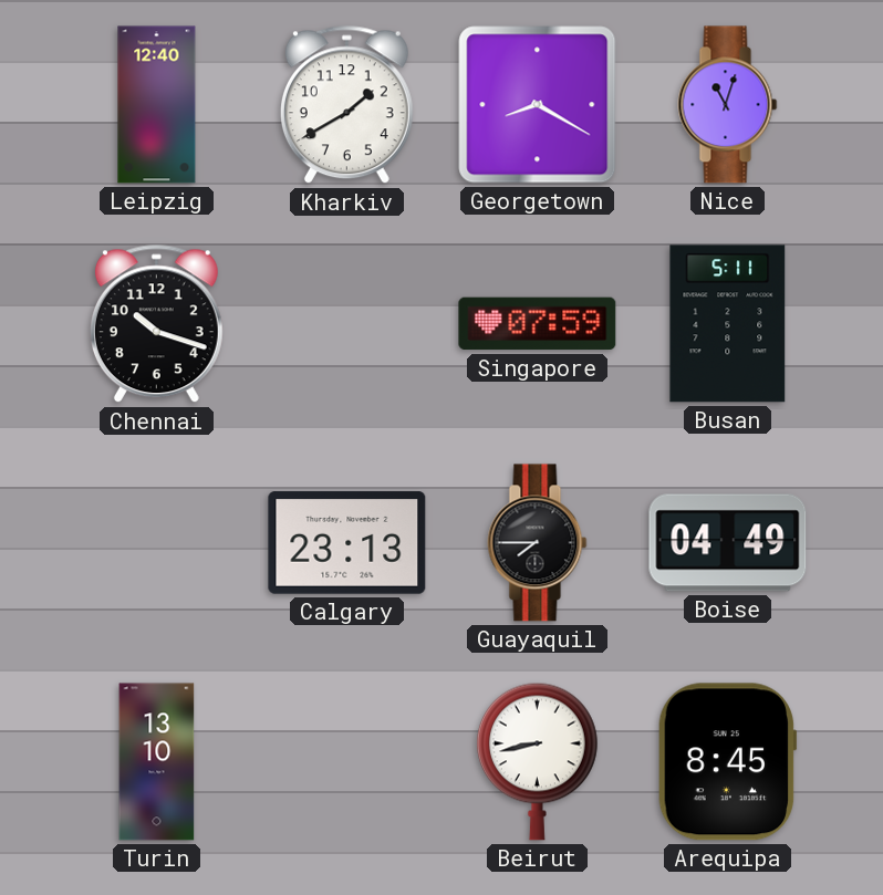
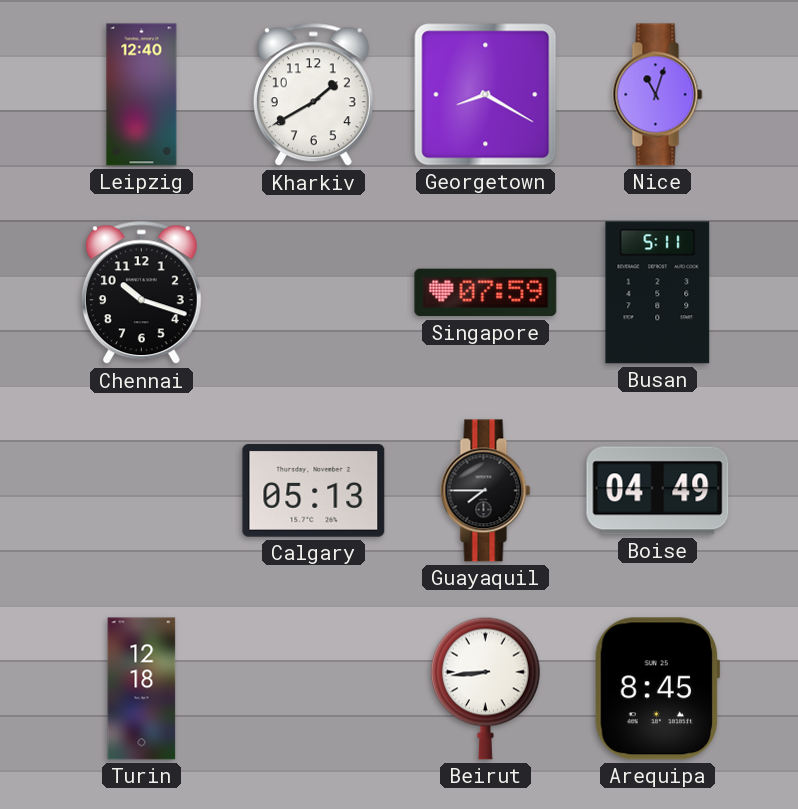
Calgary: 23:13 -> 05:13 (314, 491)
Turin: 13:10 -> 12:18 (142, 689)
Beirut: 8:43 -> 8:44 (485, 688)
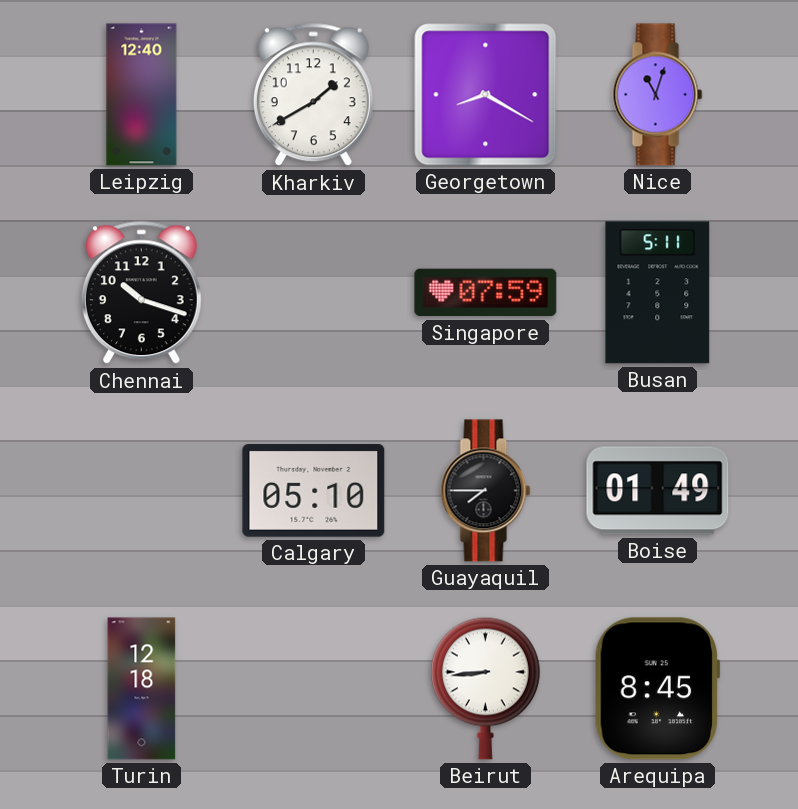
Calgary: 05:13 -> 05:10 (314, 491)
Boise: 04:49 -> 01:49 (658, 491)
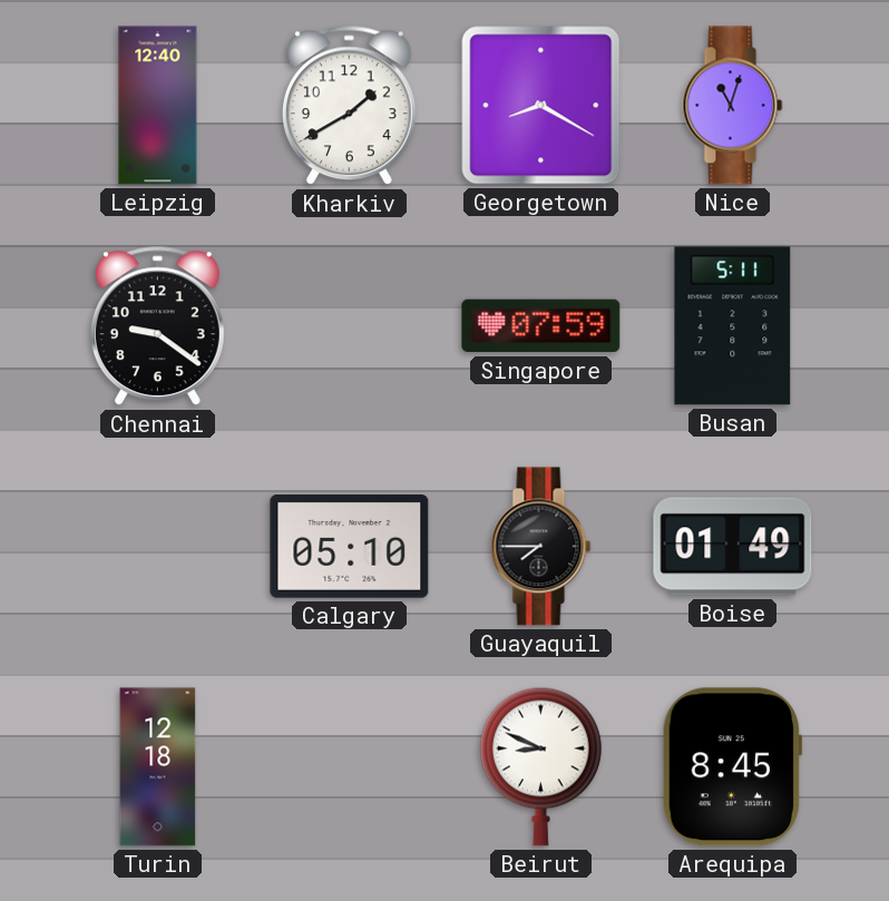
Chennai: 10:18 -> 9:21 (157, 326)
Beirut: 8:44 -> 8:49 (540, 766)
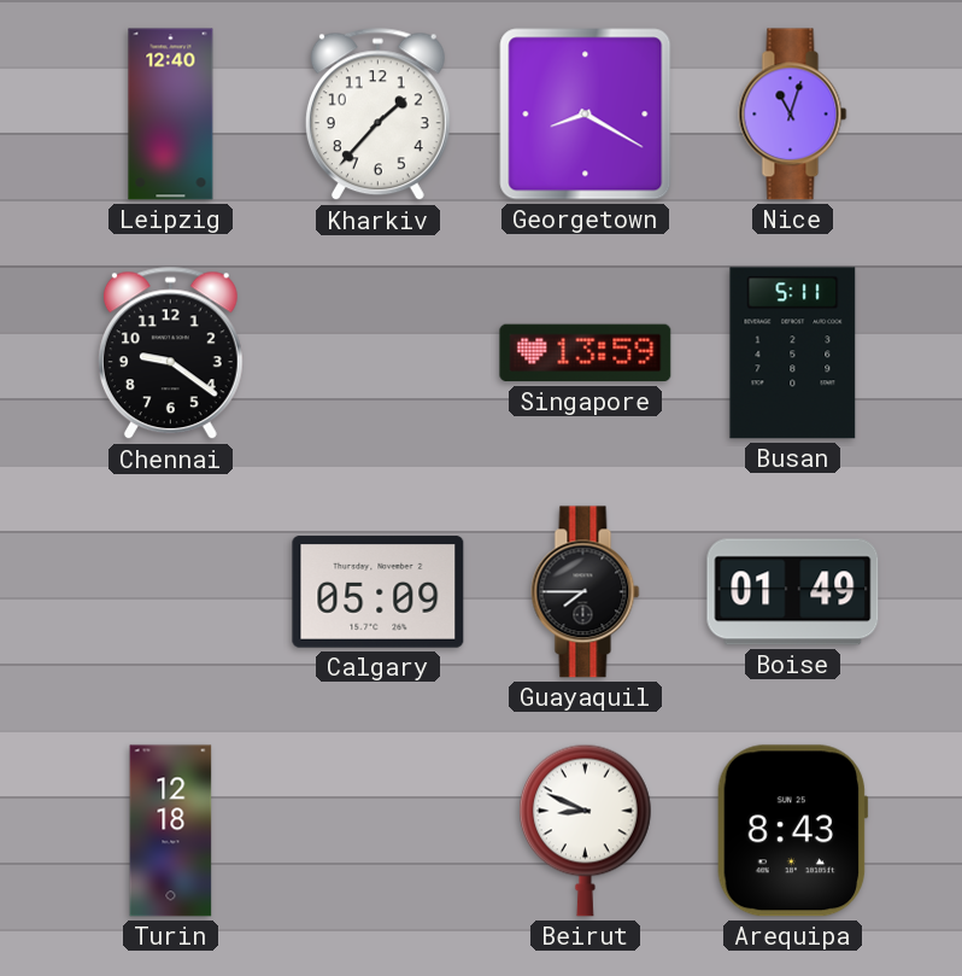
Kharkiv: 1:40 -> 1:37 (377, 115)
Singapore: 07:59 -> 13:59 (586, 353)
Calgary: 05:10 -> 05:09 (379, 592)
Arequipa: 8:45 -> 8:43 (792, 831)
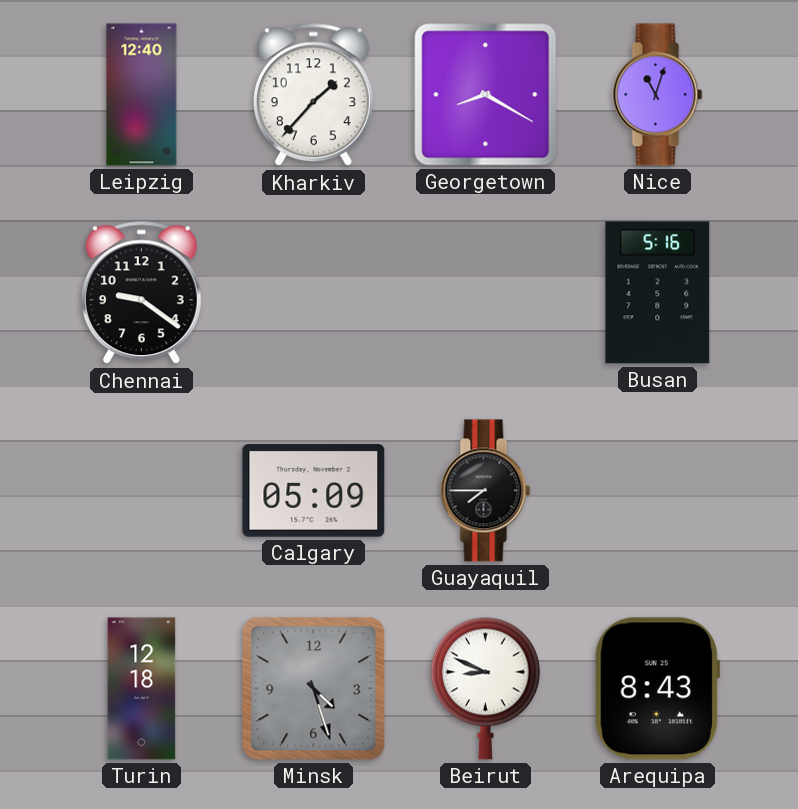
Singapore: 13:59 -> none (586, 353)
Busan: 5:11 -> 5:16 (658, 293)
Boise: 01:49 -> none (793, 592)
Minsk: none -> 4:27 (314, 689)
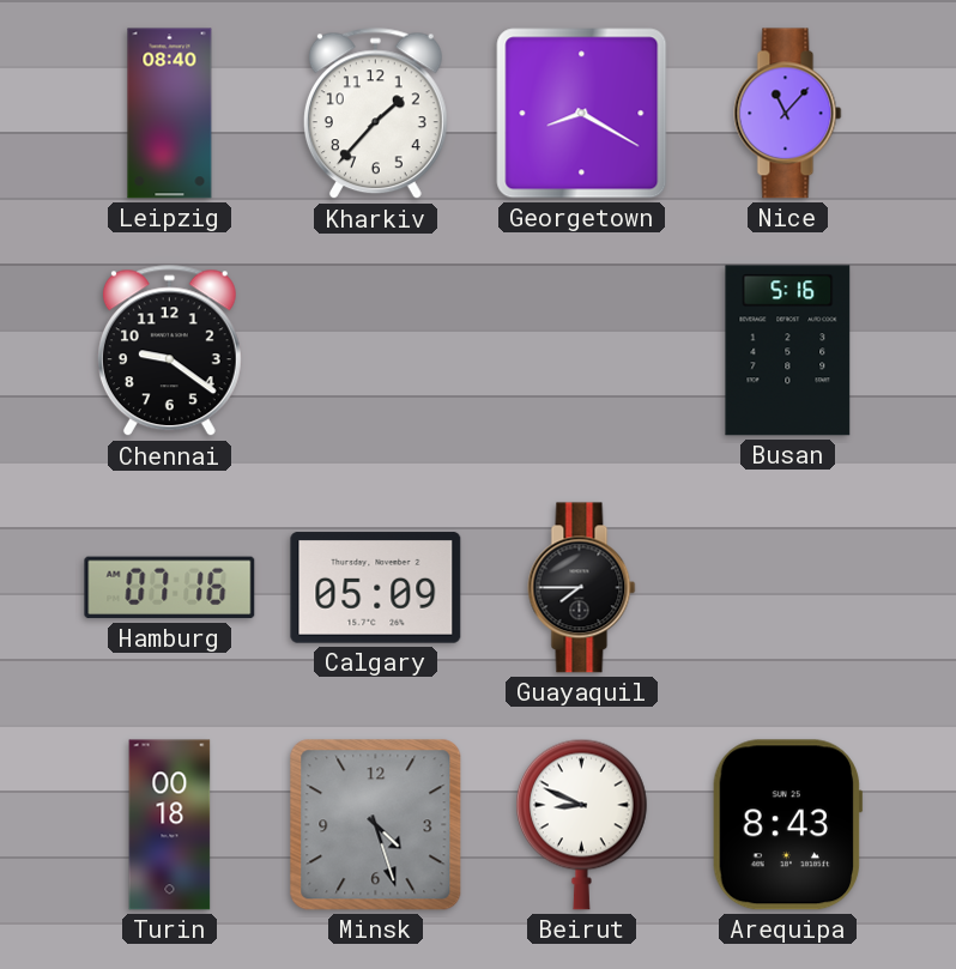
Leipzig: 12:40 -> 08:40 (170, 114)
Nice: 11:03 -> 11:07 (788, 114)
Hamburg: none -> 07:16 (170, 588)
Turin: 12:18 -> 00:18 (170, 825)
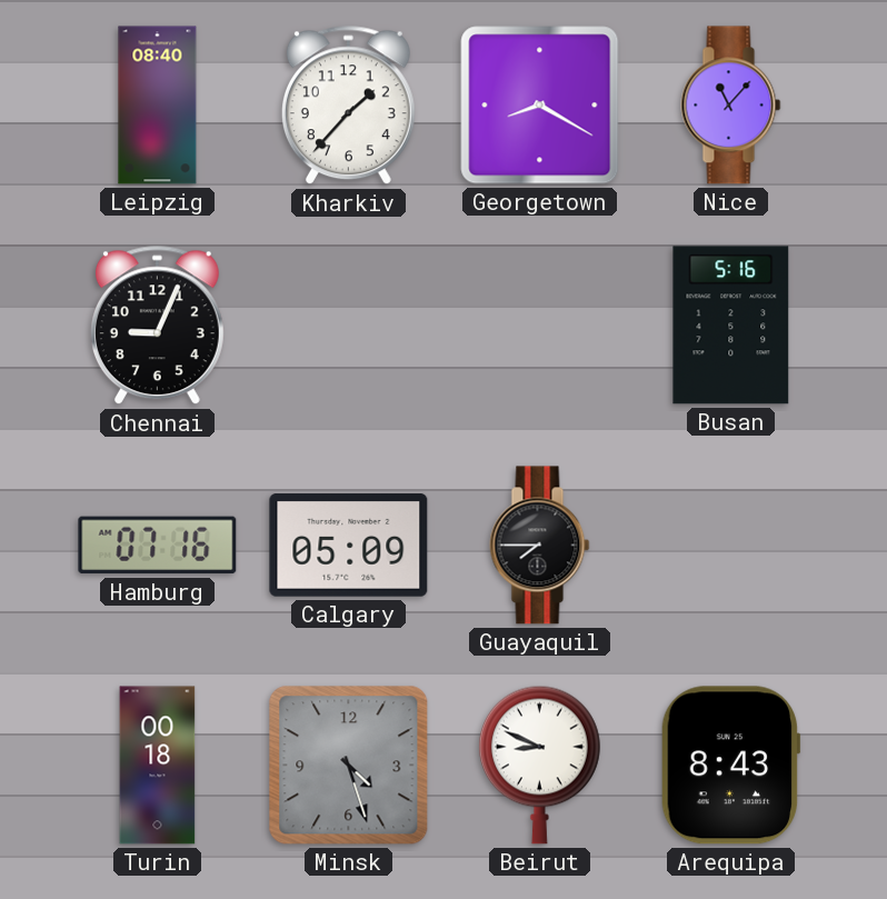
Chennai: 9:21 -> 9:04 (157, 326)
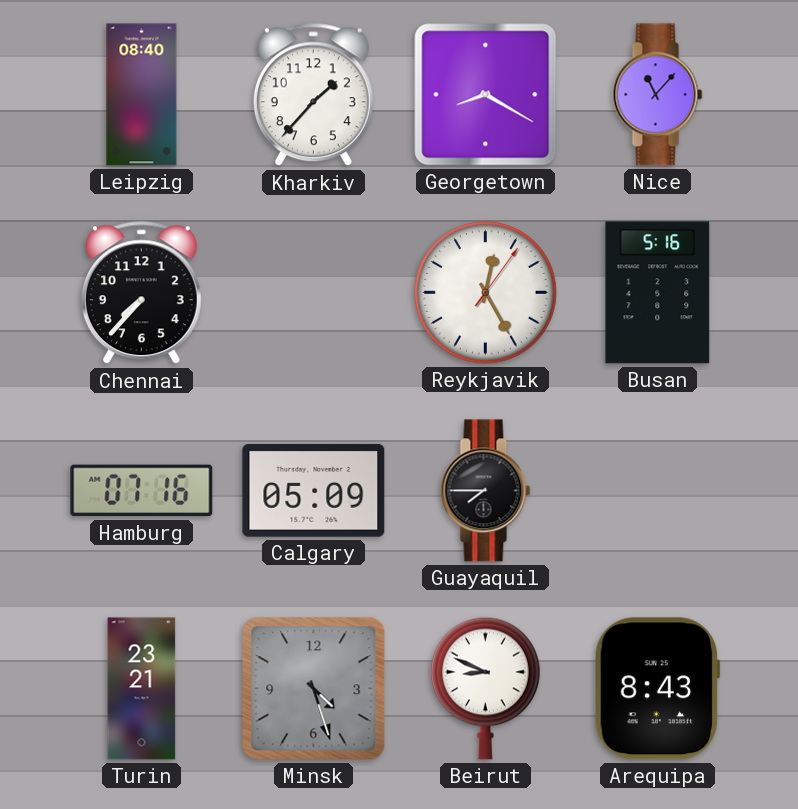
Chennai: 9:04 -> 7:37 (141, 293)
Reykjavik: none -> 12:25 (486, 293)
Turin: 00:18 -> 23:21 (142, 689)
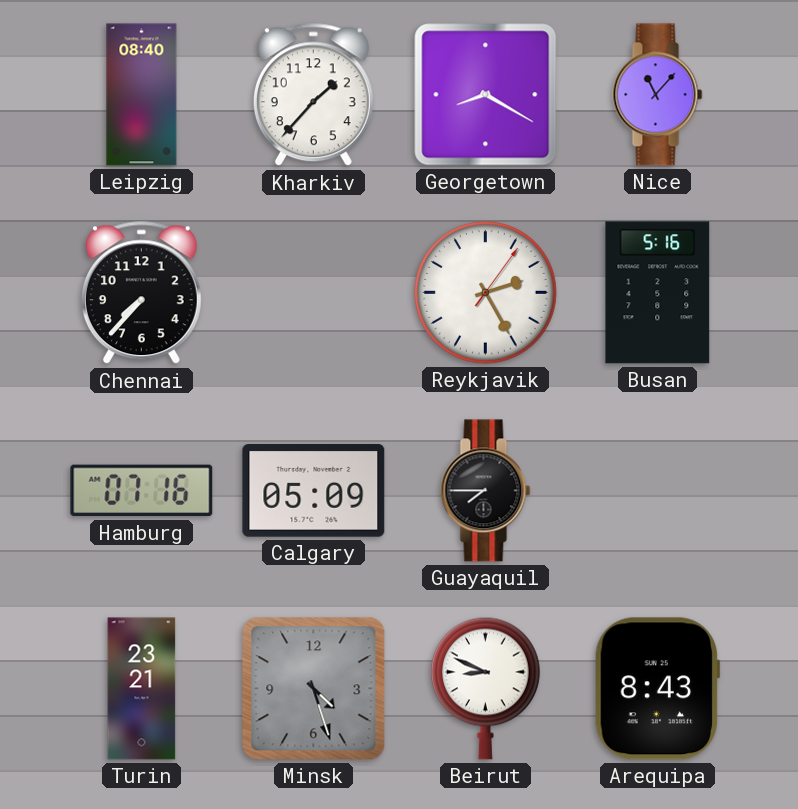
Reykjavik: 12:25 -> 2:25 (486, 293)
